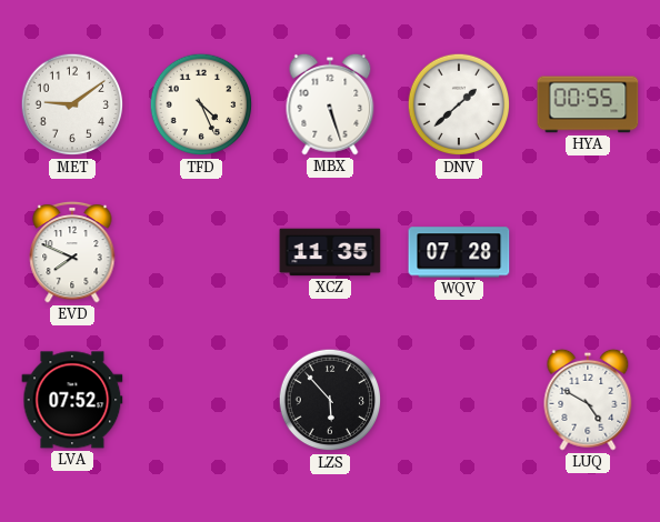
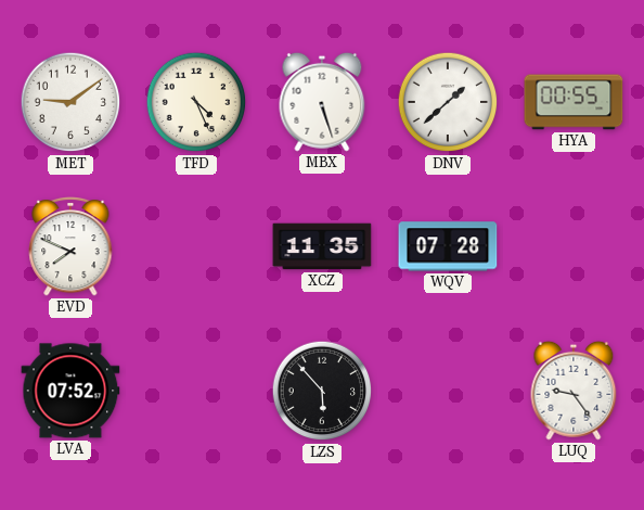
LUQ: 4:50 -> 9:24 (574, 391)
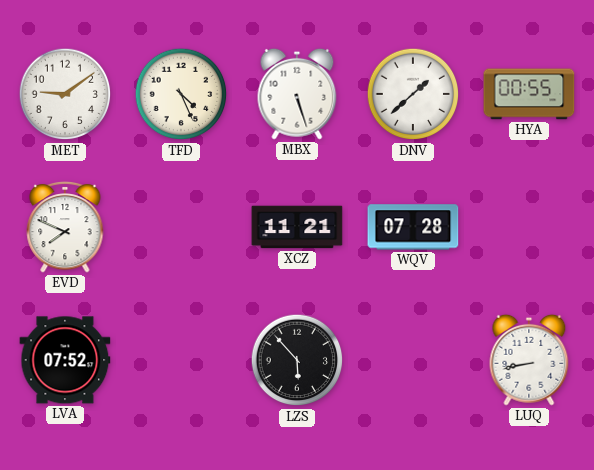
XCZ: 11:35 -> 11:21 (297, 227)
LUQ: 9:24 -> 8:43 (529, 360)
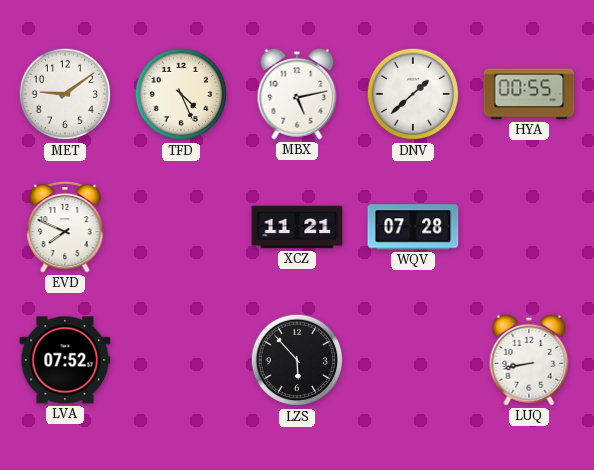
MBX: 5:27 -> 5:13 (297, 94)
